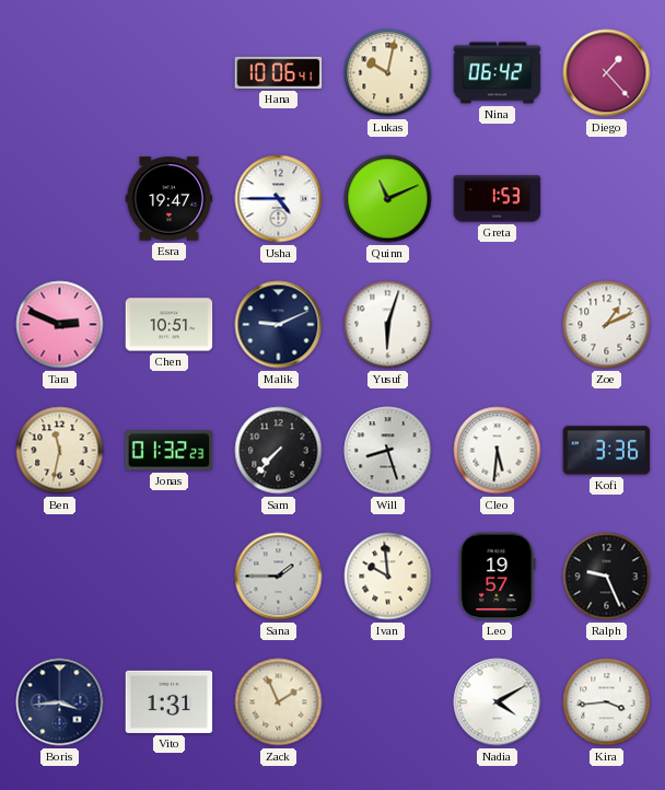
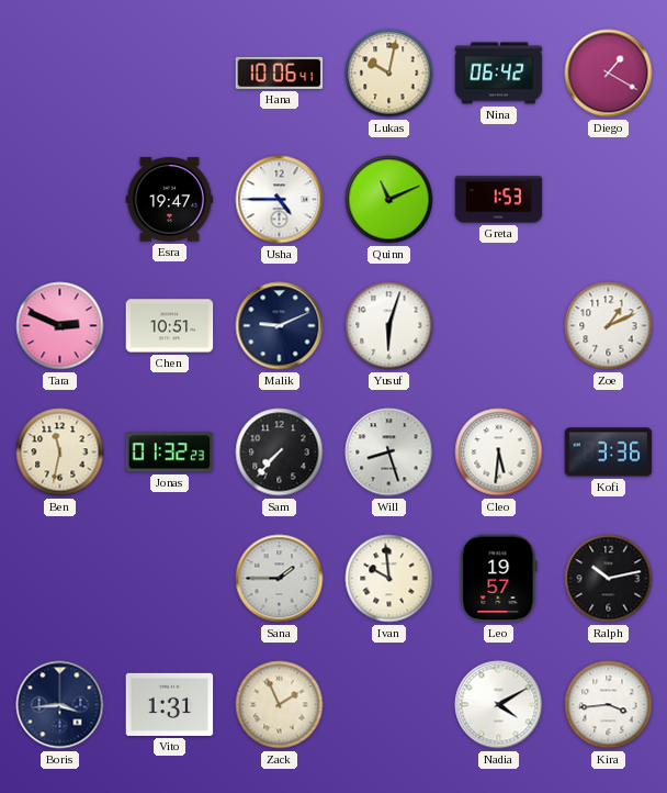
Diego: 1:23 -> 1:20 (609, 74)
Ralph: 9:26 -> 10:13 (609, 579)
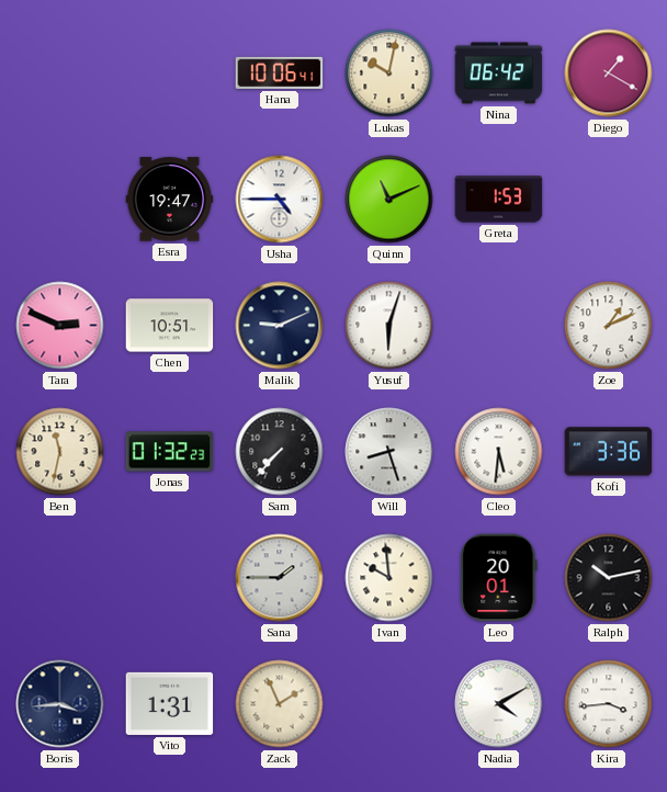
Leo: 19:57 -> 20:01 (499, 578)
